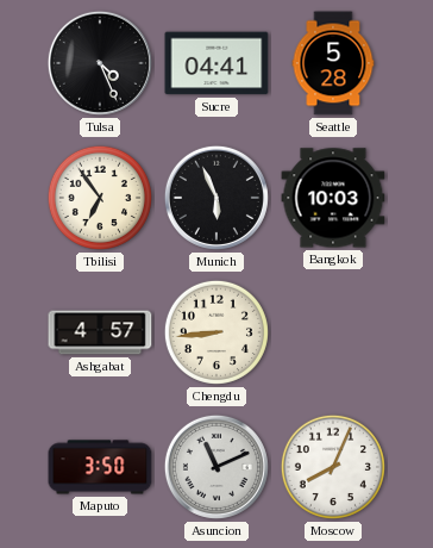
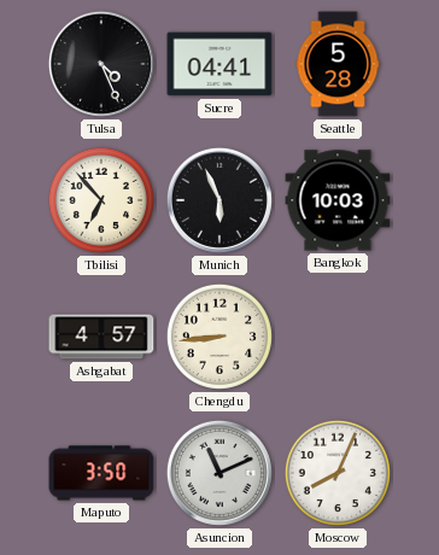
Tbilisi: 6:54 -> 6:53 (101, 200)
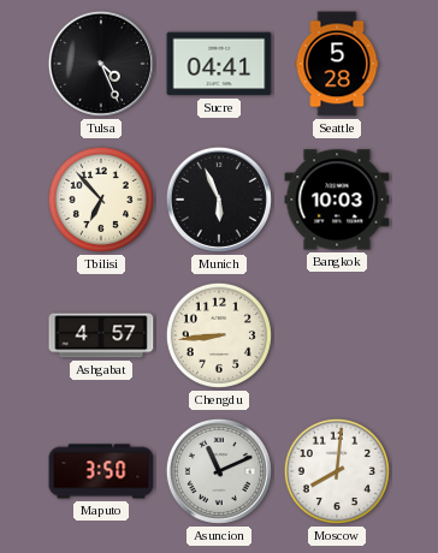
Moscow: 8:04 -> 8:01 (337, 471)
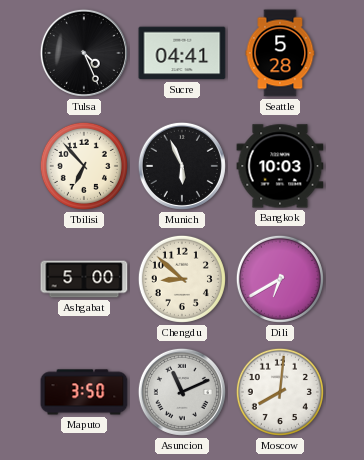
Ashgabat: 4:57 -> 5:00 (84, 279)
Chengdu: 8:44 -> 8:52 (182, 279)
Dili: none -> 6:40 (280, 279)
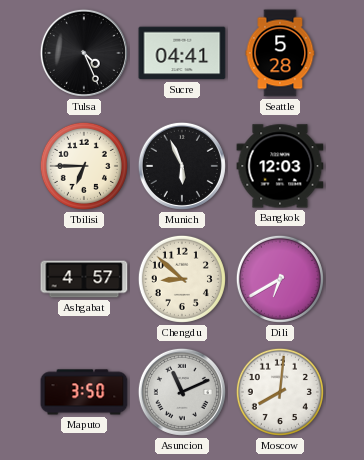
Tbilisi: 6:53 -> 6:45 (84, 166)
Bangkok: 10:03 -> 12:03 (280, 166)
Ashgabat: 5:00 -> 4:57 (84, 279)
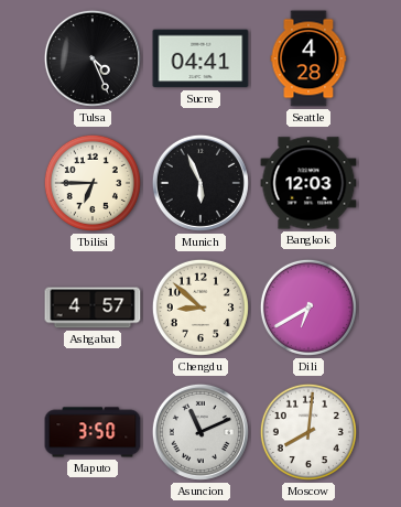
Seattle: 5:28 -> 4:28 (308, 58)
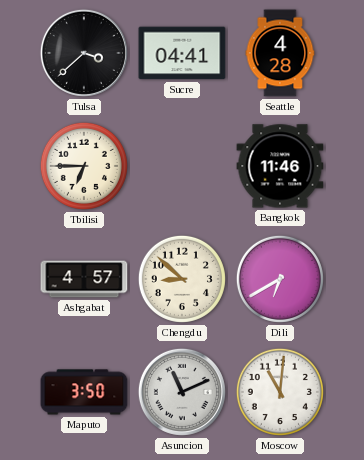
Tulsa: 4:26 -> 3:38 (84, 53)
Munich: 5:56 -> none (201, 183)
Bangkok: 12:03 -> 11:46 (280, 166)
Moscow: 8:01 -> 11:01 (280, 392)
